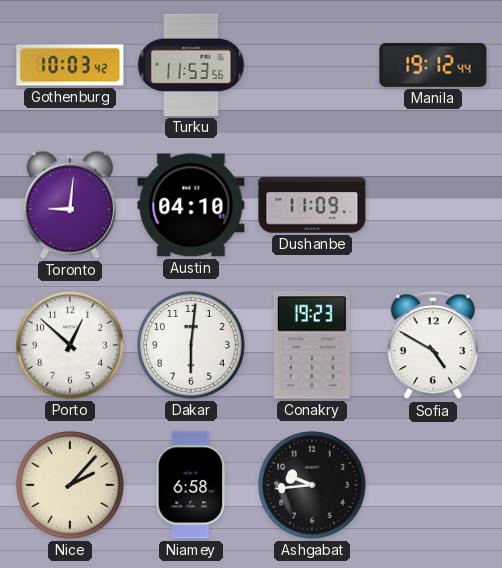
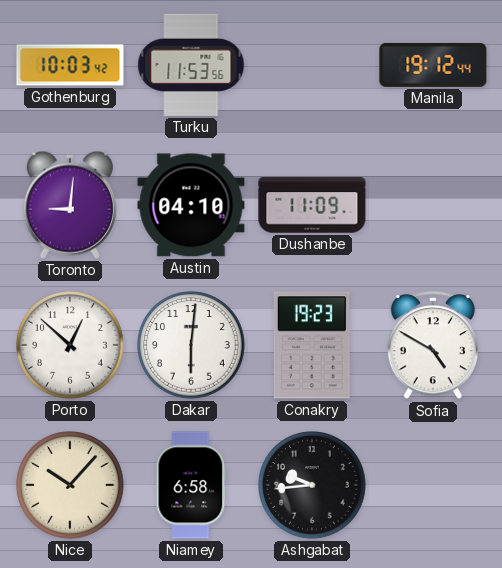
Nice: 2:07 -> 10:07 (70, 485)
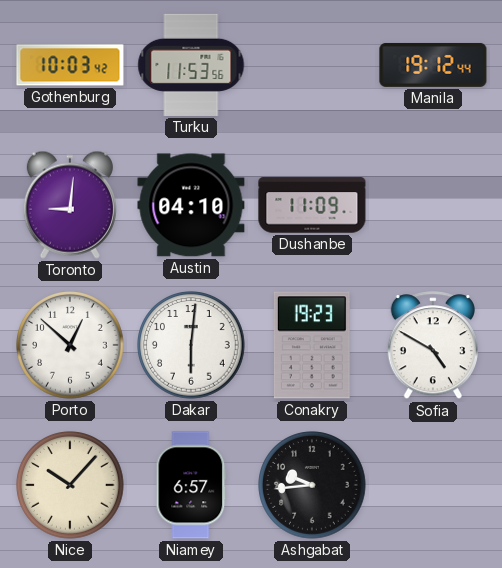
Niamey: 6:58 -> 6:57 (191, 485)
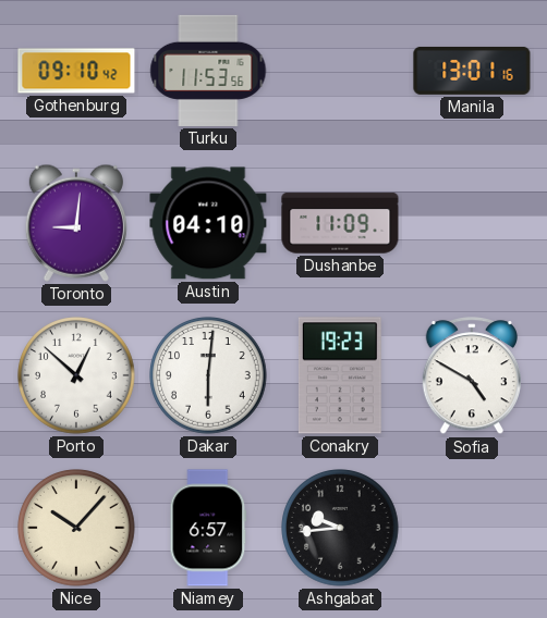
Gothenburg: 10:03 -> 09:10 (76, 71)
Manila: 19:12 -> 13:01 (472, 71)
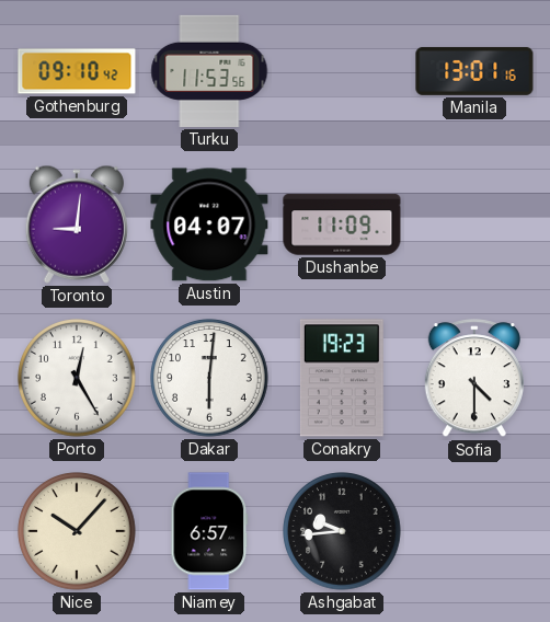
Austin: 04:10 -> 04:07 (209, 224)
Porto: 12:52 -> 12:25 (77, 378)
Sofia: 4:50 -> 4:30 (473, 379)
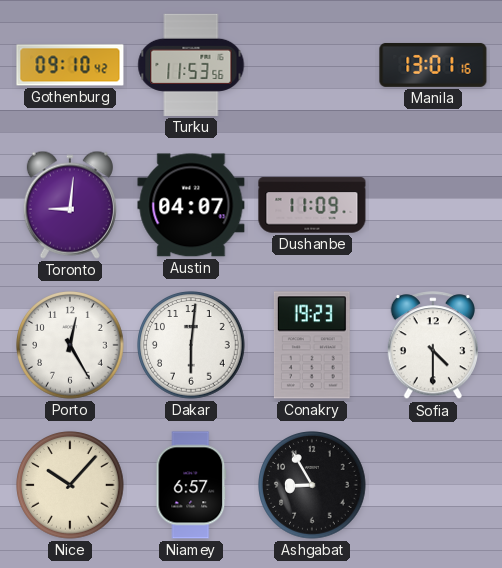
Ashgabat: 9:44 -> 8:55 (312, 485)
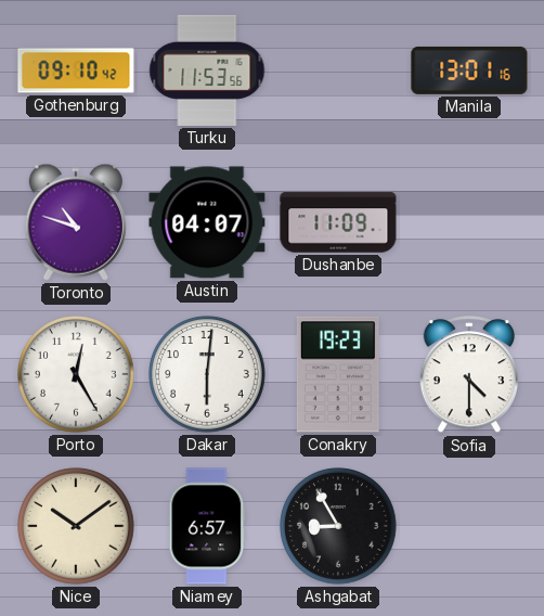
Toronto: 9:01 -> 10:48 (76, 222)
Nice: 10:07 -> 10:09 (76, 526)
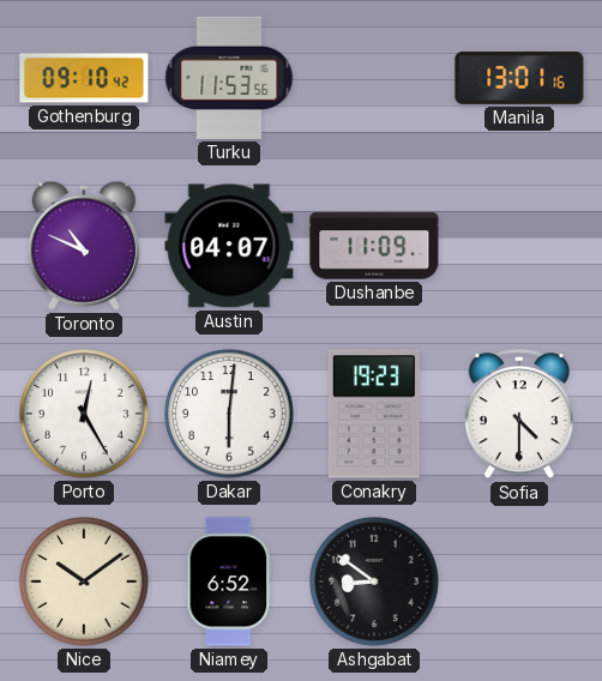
Toronto: 10:48 -> 10:49 (84, 246)
Niamey: 6:57 -> 6:52 (229, 581)
Ashgabat: 8:55 -> 8:51 (374, 581)
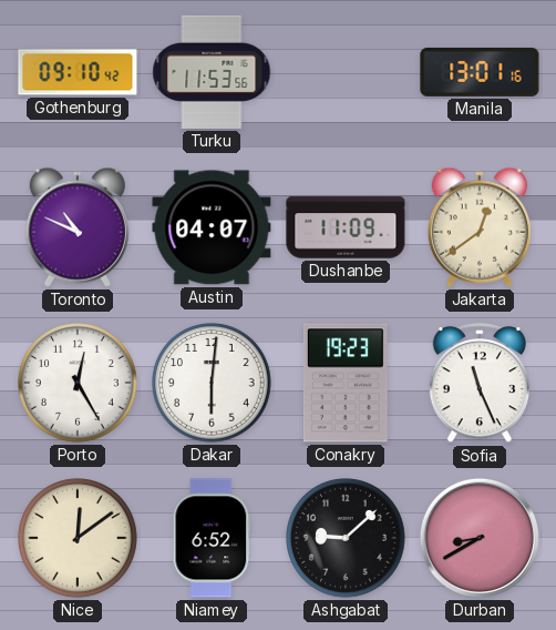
Jakarta: none -> 12:39 (480, 227)
Sofia: 4:30 -> 11:26 (478, 384)
Nice: 10:09 -> 12:09 (78, 538)
Ashgabat: 8:51 -> 9:08 (346, 538)
Durban: none -> 8:40 (480, 538)
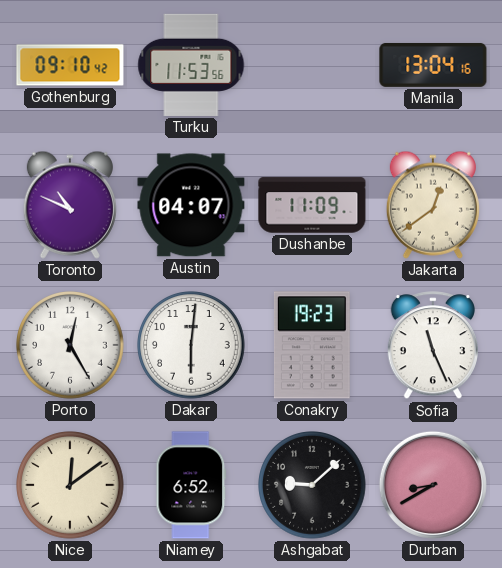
Manila: 13:01 -> 13:04 (433, 65)
